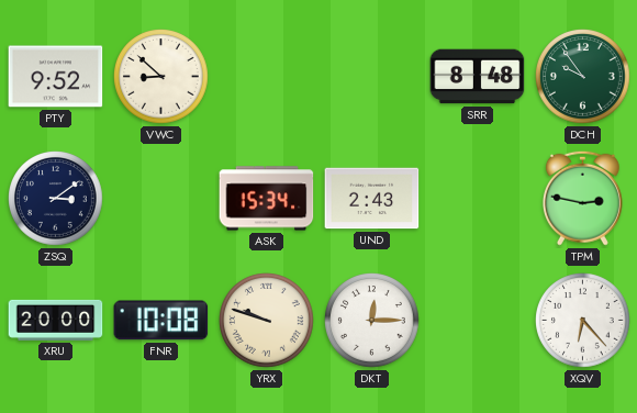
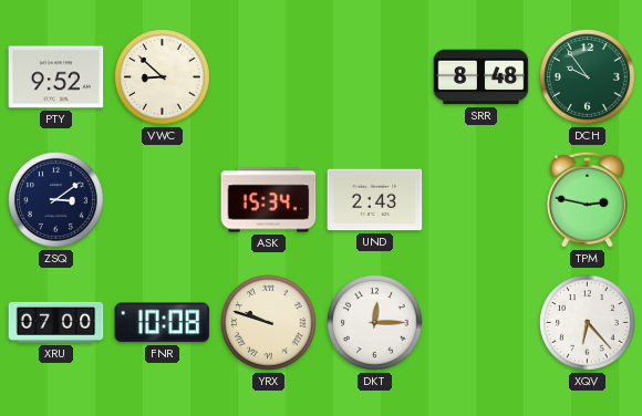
XRU: 20:00 -> 07:00 (56, 322)
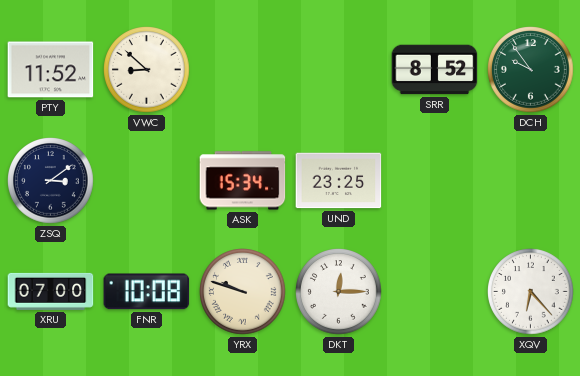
PTY: 9:52 -> 11:52 (51, 70)
SRR: 8:48 -> 8:52 (435, 70)
UND: 2:43 -> 23:25 (339, 181)
TPM: 2:47 -> none (587, 199)
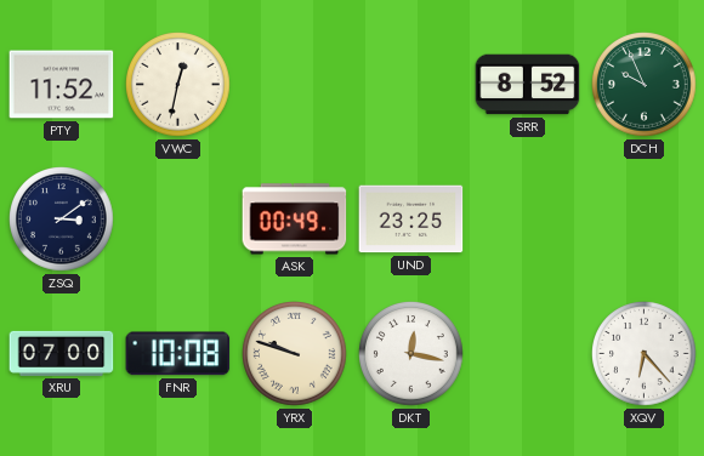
VWC: 8:52 -> 12:32 (178, 85)
DCH: 9:54 -> 9:56 (645, 85)
ASK: 15:34 -> 00:49 (295, 220)
DKT: 12:15 -> 12:17 (411, 354)
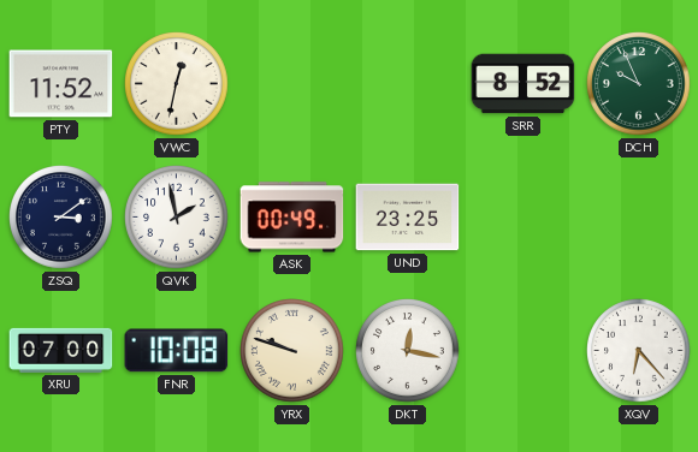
QVK: none -> 1:58 (177, 218)
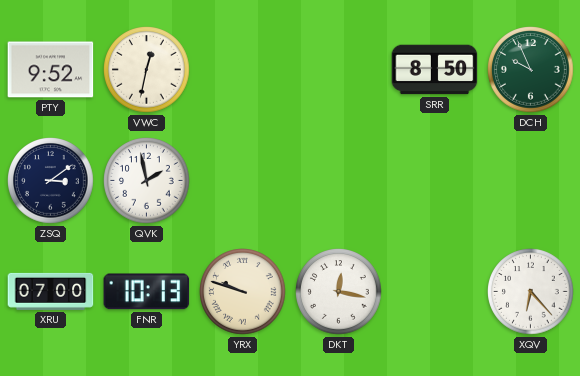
PTY: 11:52 -> 9:52 (51, 70)
SRR: 8:52 -> 8:50 (435, 70)
ASK: 00:49 -> none (292, 218)
UND: 23:25 -> none (408, 218)
FNR: 10:08 -> 10:13 (147, 292)
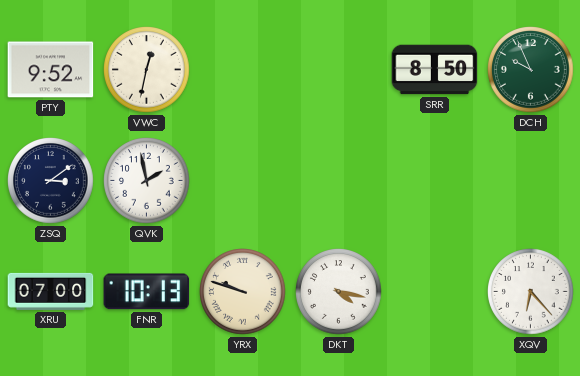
DKT: 12:17 -> 4:17 (339, 292)
